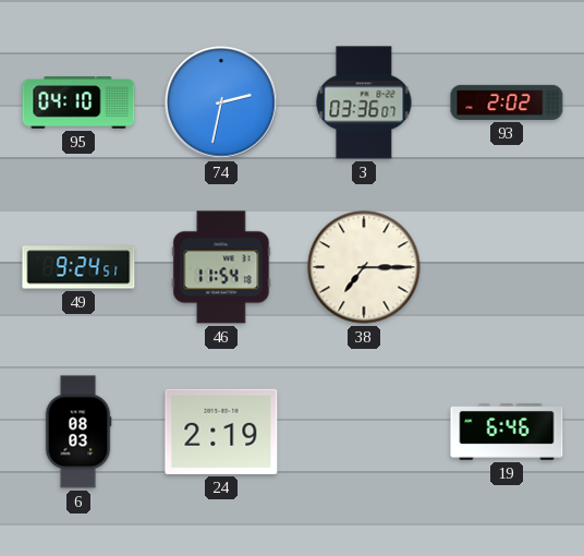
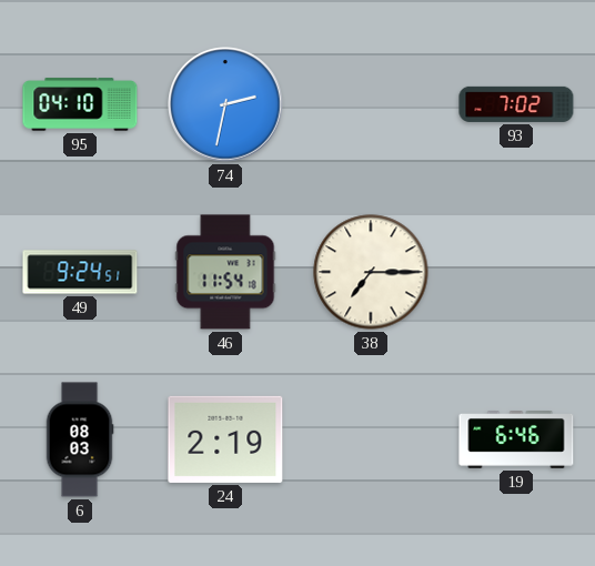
3: 03:36 -> none (364, 102)
93: 2:02 -> 7:02 (516, 104)
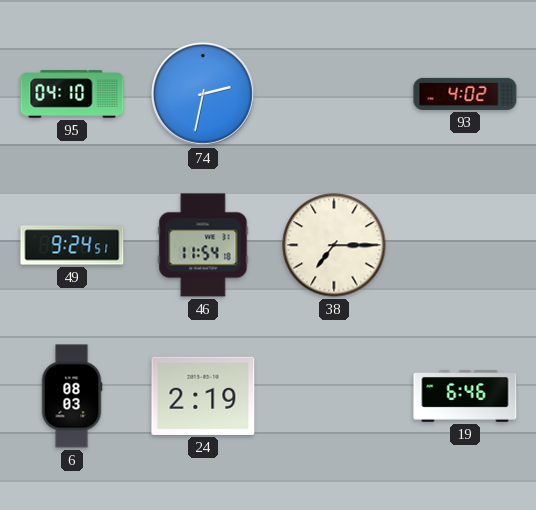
93: 7:02 -> 4:02 (465, 94)
